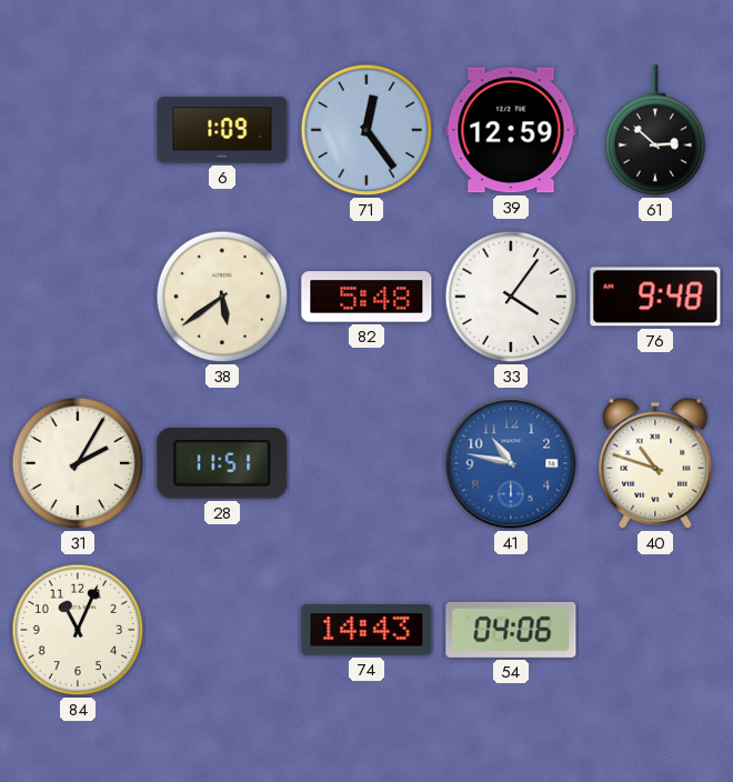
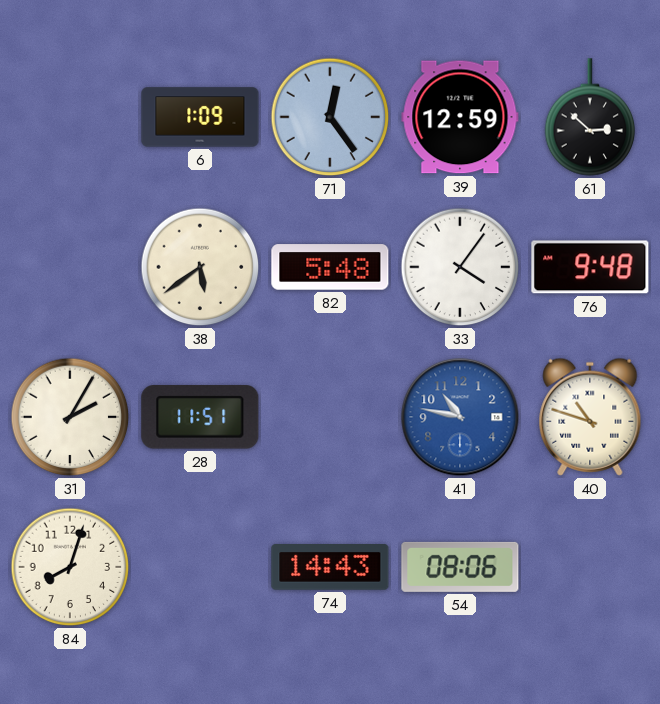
84: 11:04 -> 8:03 (70, 567)
54: 04:06 -> 08:06 (460, 567)
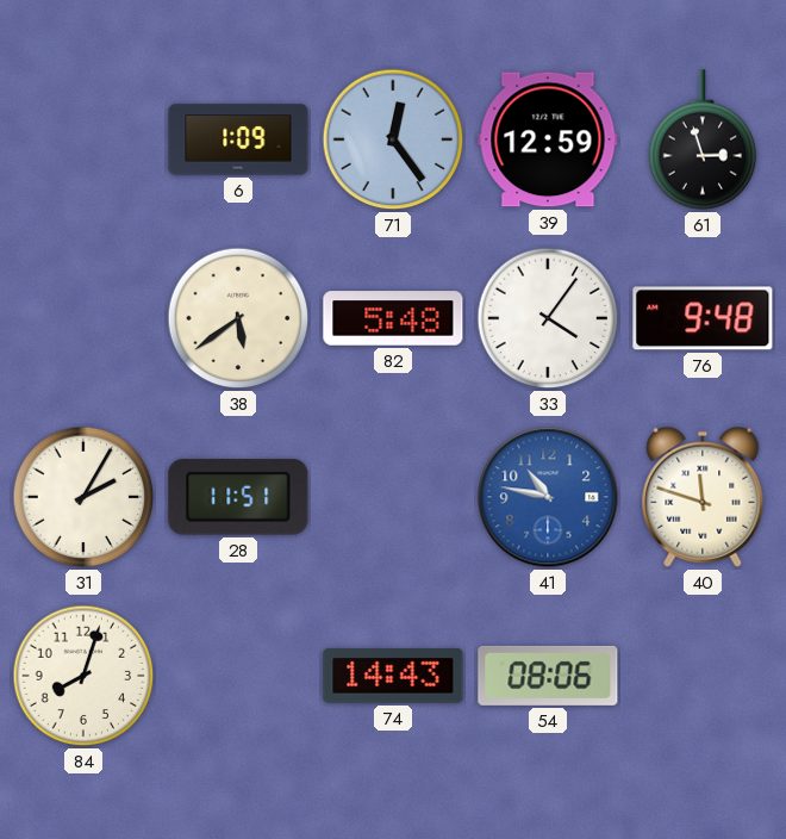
61: 2:52 -> 2:57 (703, 139)
40: 10:48 -> 11:48 (703, 497)
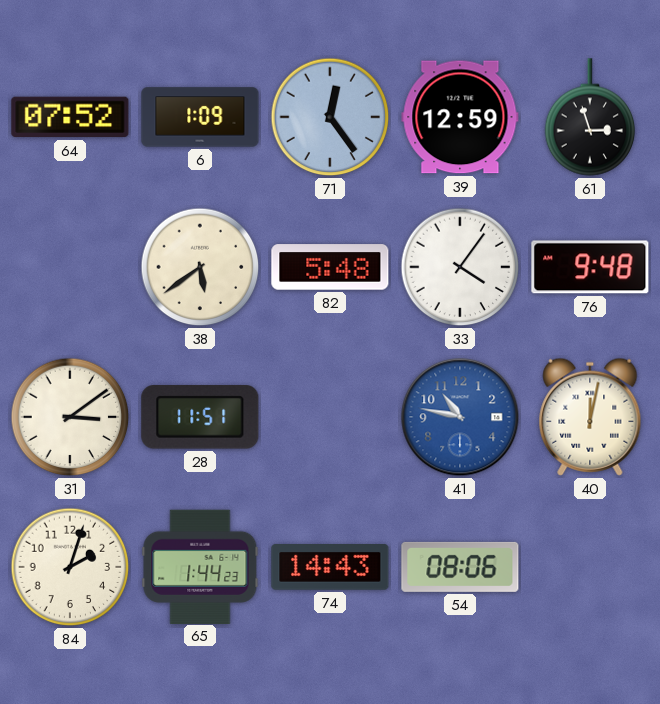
64: none -> 07:52 (70, 117)
31: 2:05 -> 3:09 (70, 417)
40: 11:48 -> 12:02 (590, 417)
84: 8:03 -> 2:03 (70, 567)
65: none -> 1:44 (200, 566)
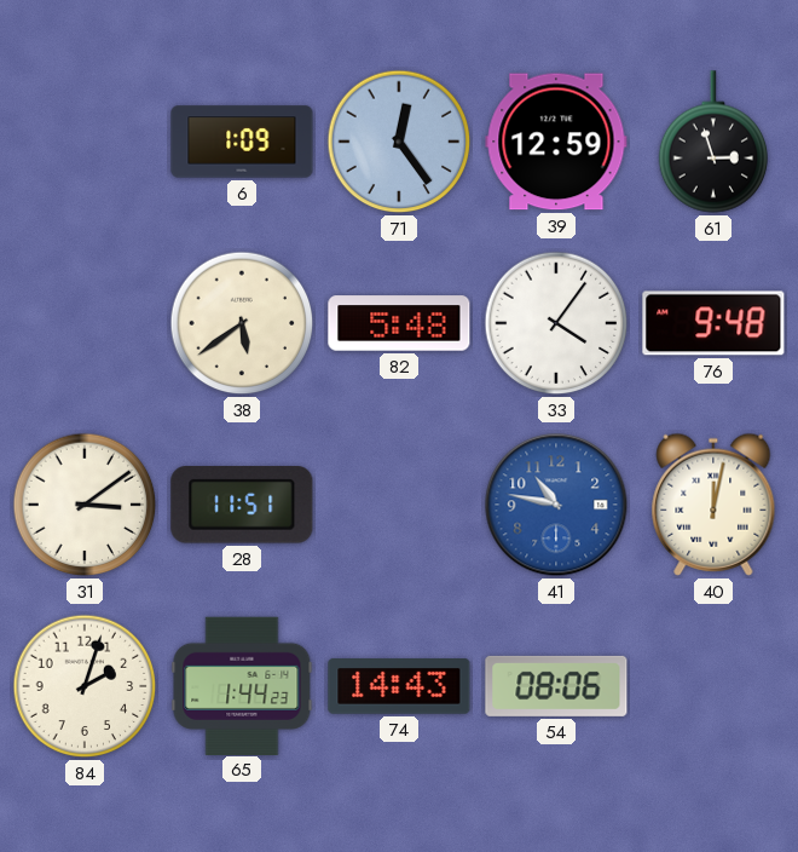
64: 07:52 -> none (70, 117)
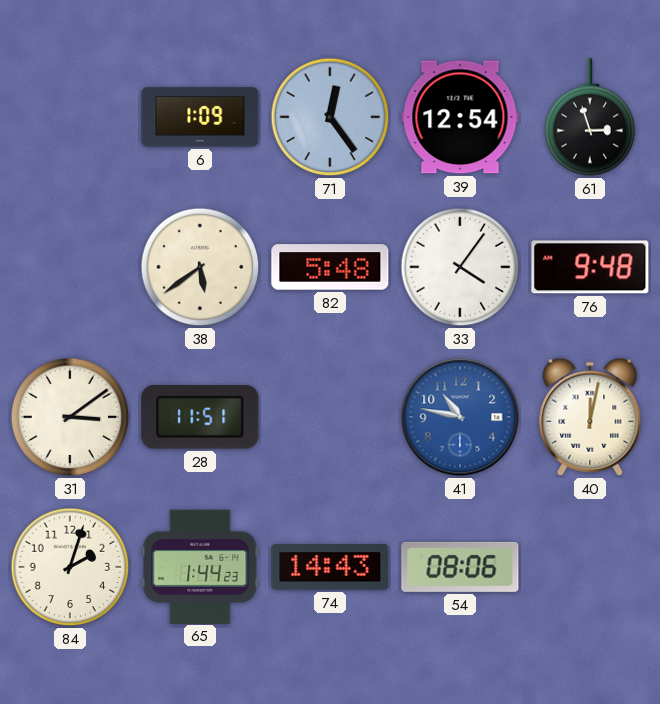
39: 12:59 -> 12:54 (460, 117)
